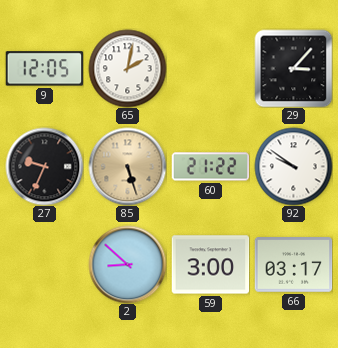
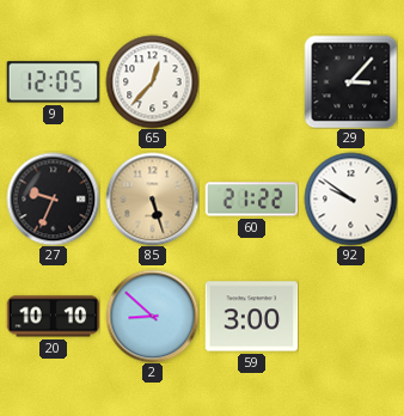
65: 2:02 -> 12:37 (152, 81)
20: none -> 10:10 (53, 317)
66: 03:17 -> none (293, 265)
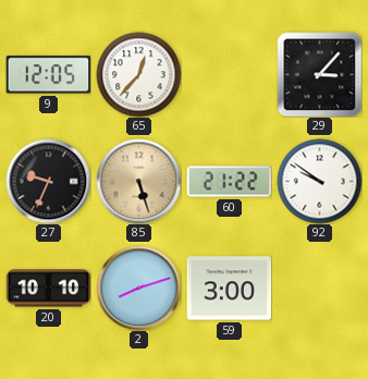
2: 8:52 -> 8:12 (138, 288)
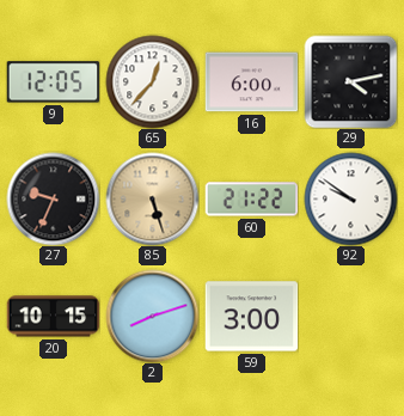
16: none -> 6:00 (251, 82)
29: 3:07 -> 4:13 (350, 81)
20: 10:10 -> 10:15 (53, 317)
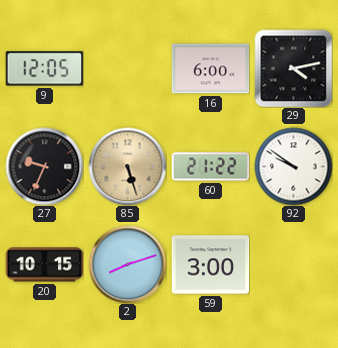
65: 12:37 -> none (152, 81)
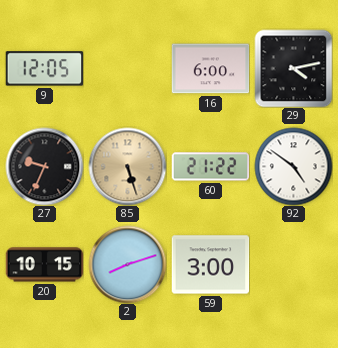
92: 9:51 -> 4:51 (293, 166)
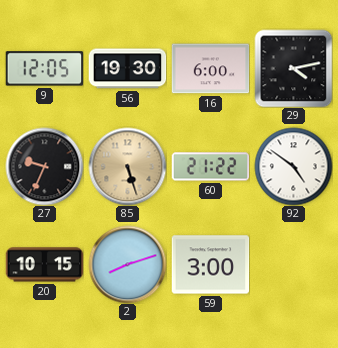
56: none -> 19:30 (127, 69)
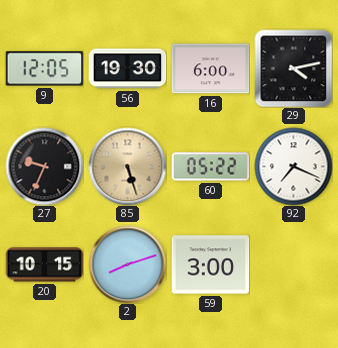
60: 21:22 -> 05:22 (210, 167)
92: 4:51 -> 7:19 (293, 166)
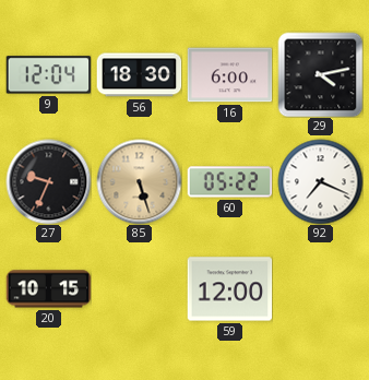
9: 12:05 -> 12:04 (48, 75)
56: 19:30 -> 18:30 (139, 75)
2: 8:12 -> none (127, 264)
59: 3:00 -> 12:00 (229, 289)
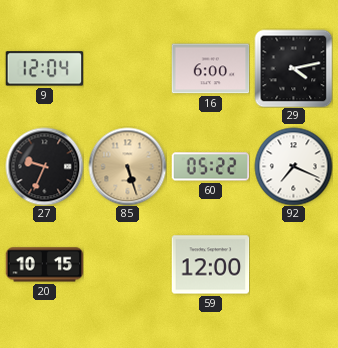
56: 18:30 -> none (139, 75)
